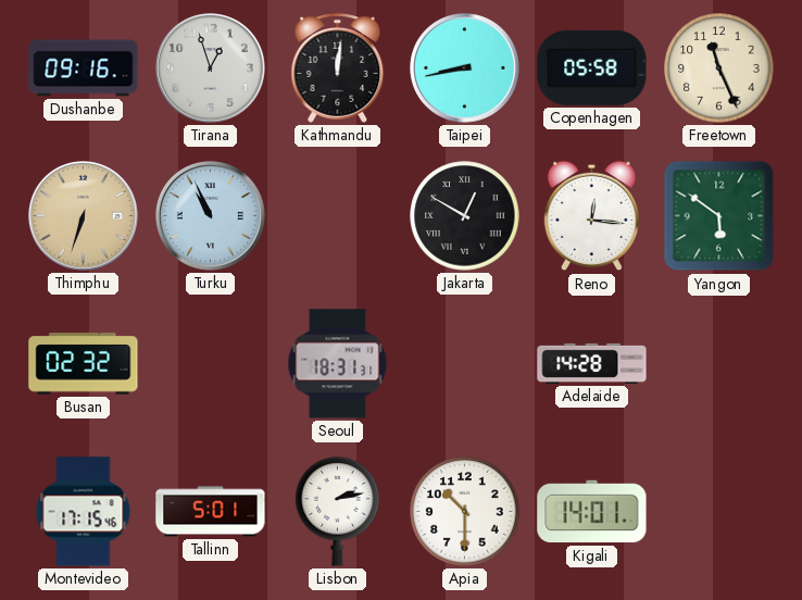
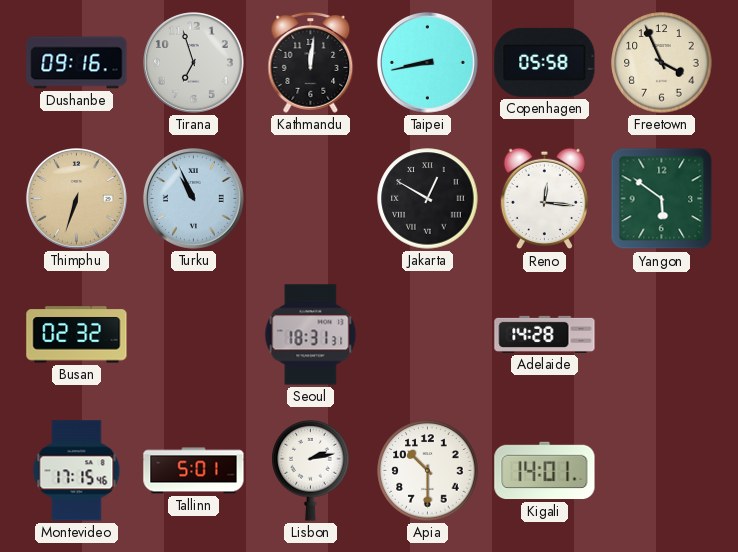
Tirana: 12:57 -> 6:57 (194, 63)
Freetown: 11:26 -> 3:56 (662, 63)
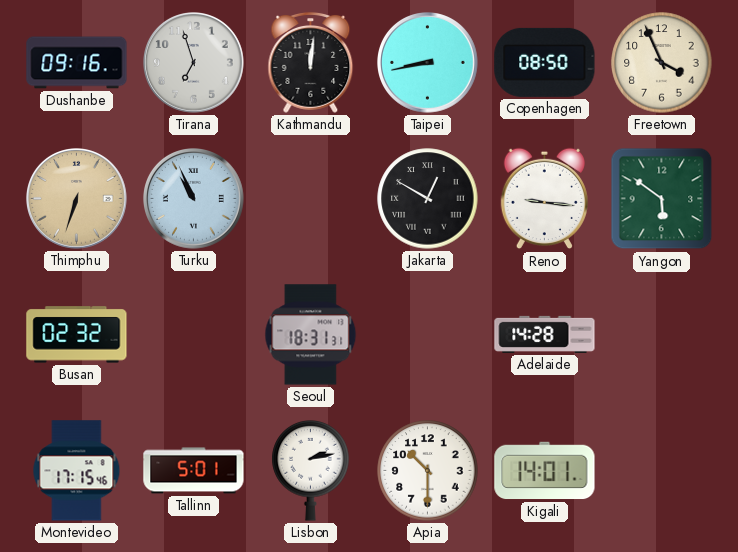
Copenhagen: 05:58 -> 08:50 (545, 62)
Reno: 12:16 -> 9:16 (544, 199)
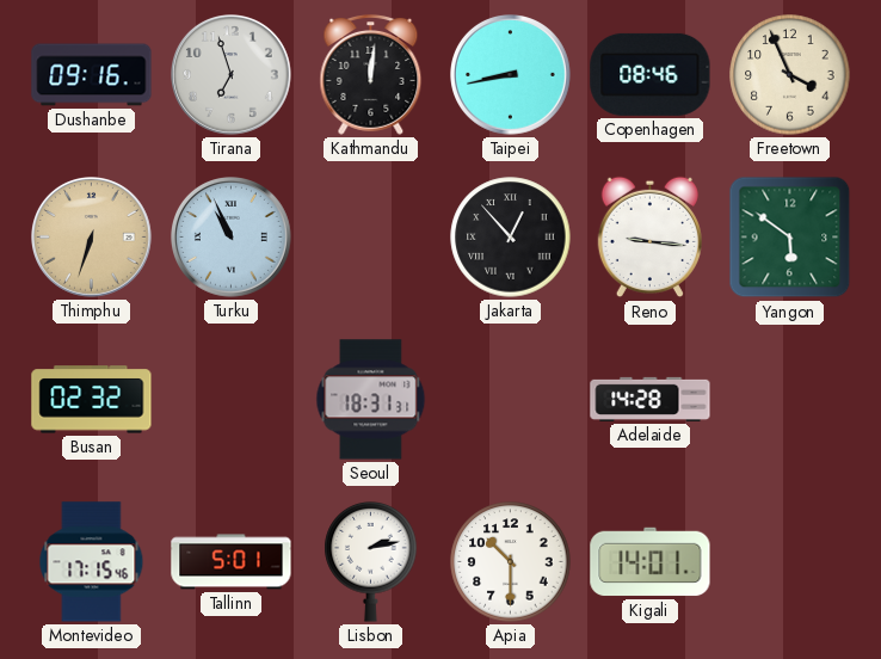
Copenhagen: 08:50 -> 08:46 (651, 74)
Jakarta: 12:50 -> 12:53 (511, 238)
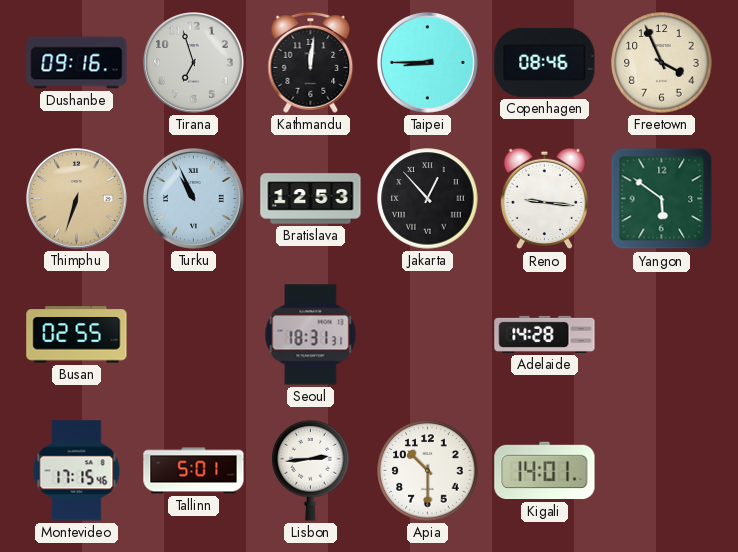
Taipei: 8:43 -> 8:45 (428, 63)
Bratislava: none -> 12:53 (311, 199)
Busan: 02:32 -> 02:55 (77, 335)
Lisbon: 2:13 -> 2:44 (311, 471)
